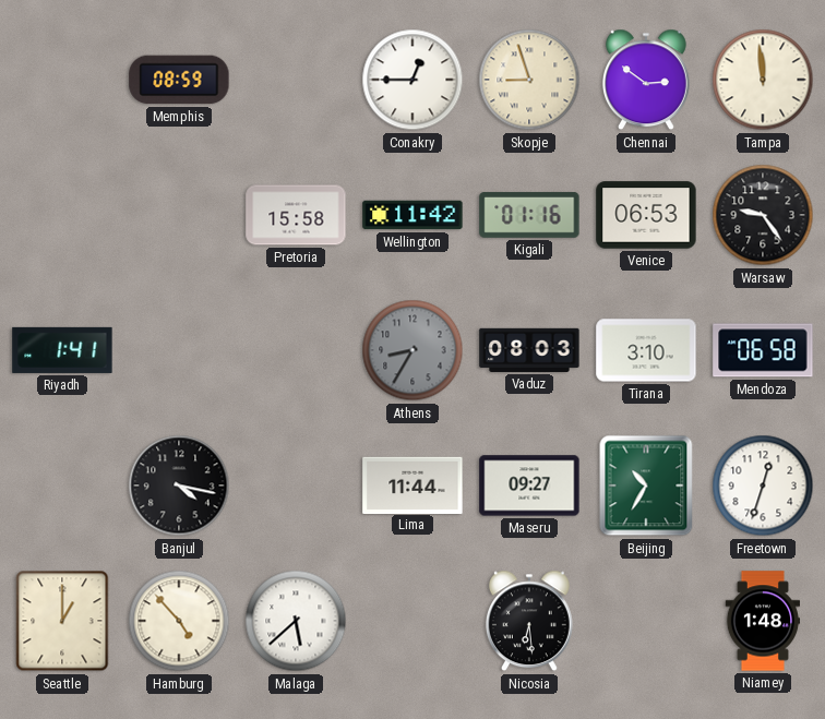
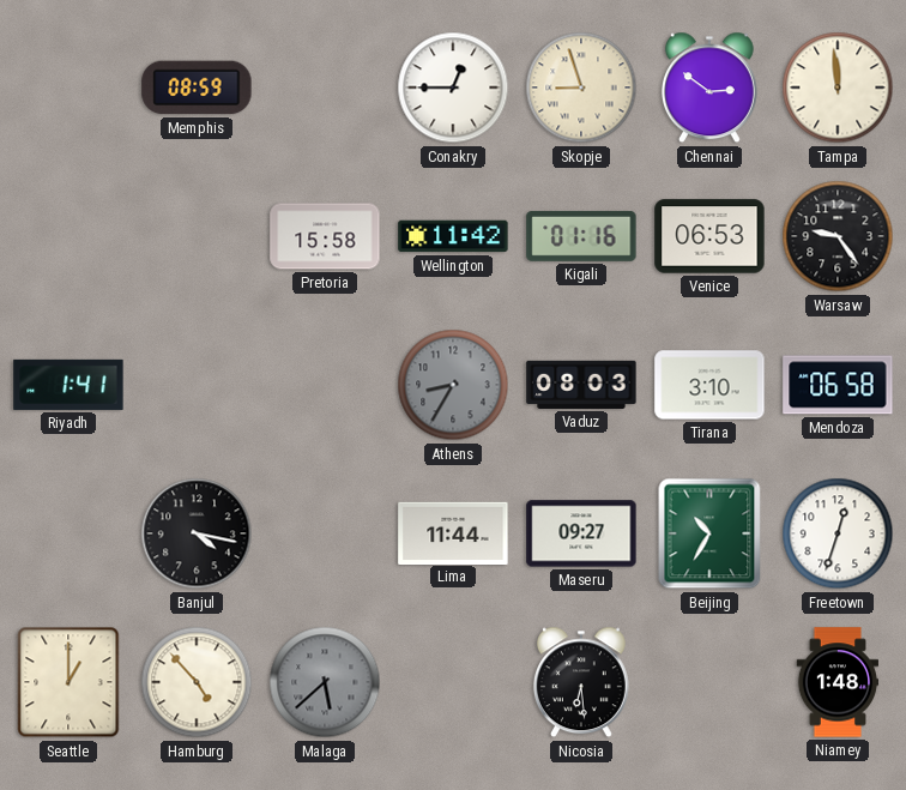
Malaga dial: white -> grey (325, 682)
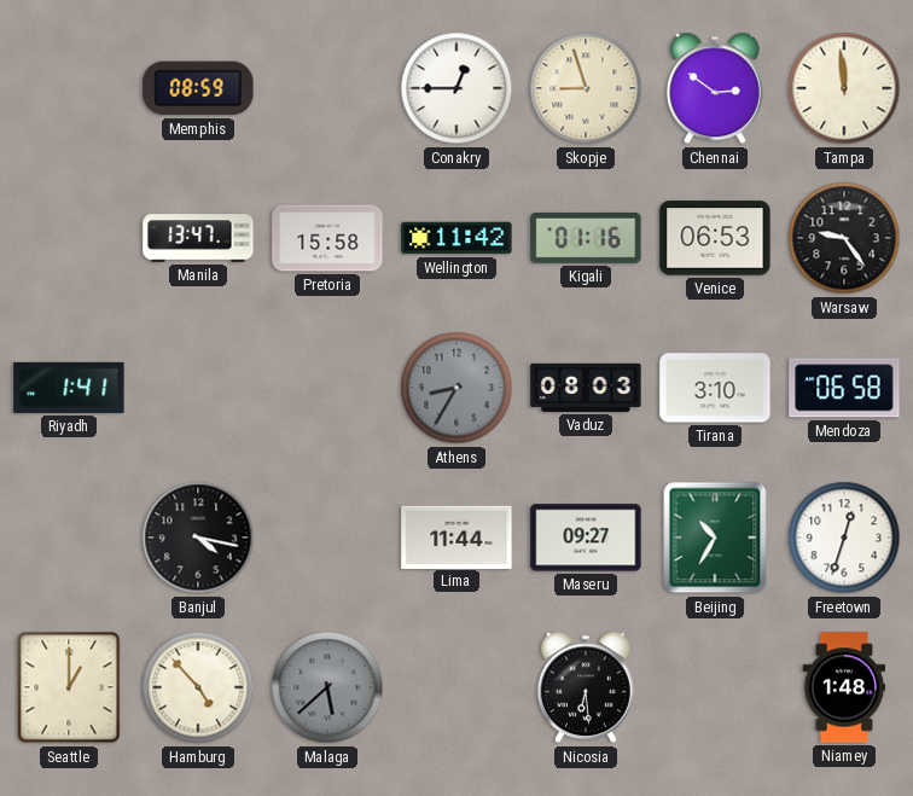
Manila: none -> 13:47 (198, 238)
